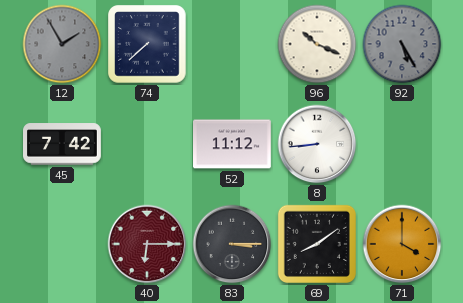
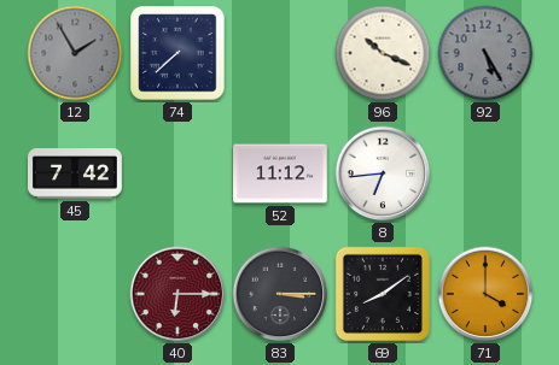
8: 8:44 -> 6:44 (383, 173)
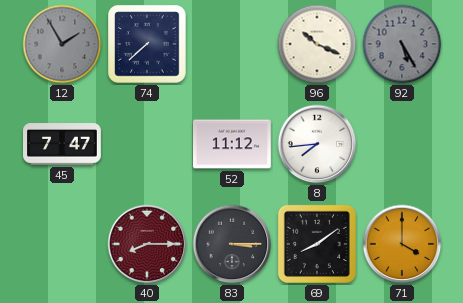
45: 7:42 -> 7:47 (63, 144)
8: 6:44 -> 7:44 (317, 144)
40: 6:15 -> 8:15 (147, 244)
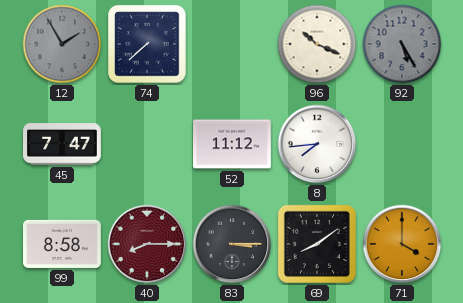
99: none -> 8:58 (63, 244)
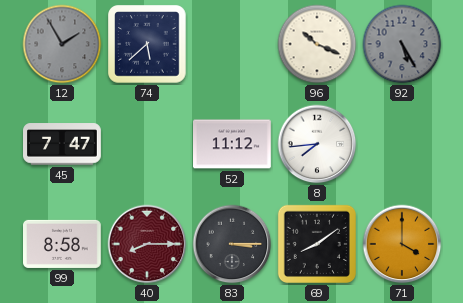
74: 7:38 -> 5:38 (147, 44)
